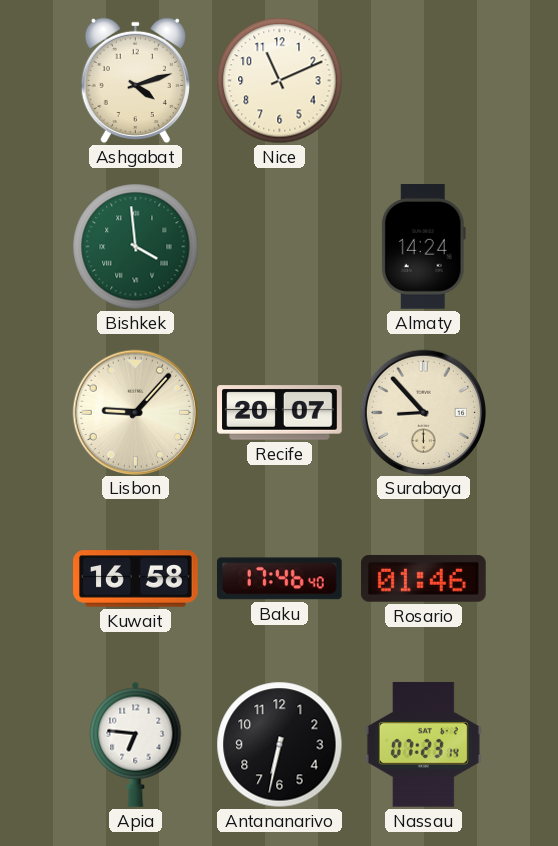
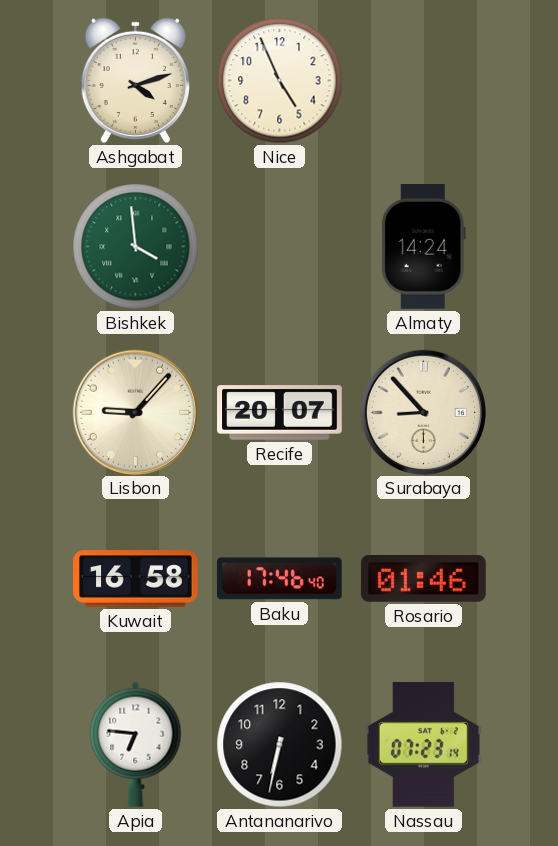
Nice: 11:11 -> 4:56 (280, 81)
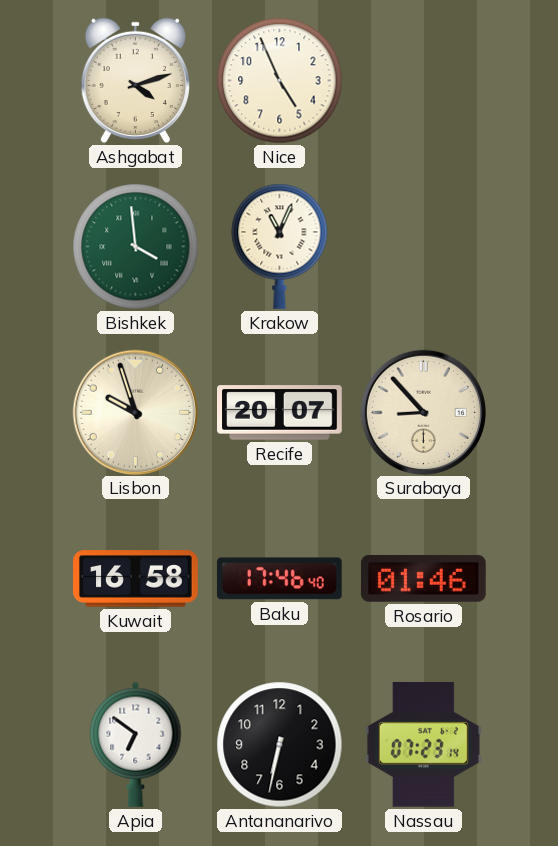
Krakow: none -> 11:04 (280, 246)
Almaty: 14:24 -> none (423, 247)
Lisbon: 9:07 -> 9:57 (135, 412)
Apia: 6:46 -> 6:51 (136, 744)
